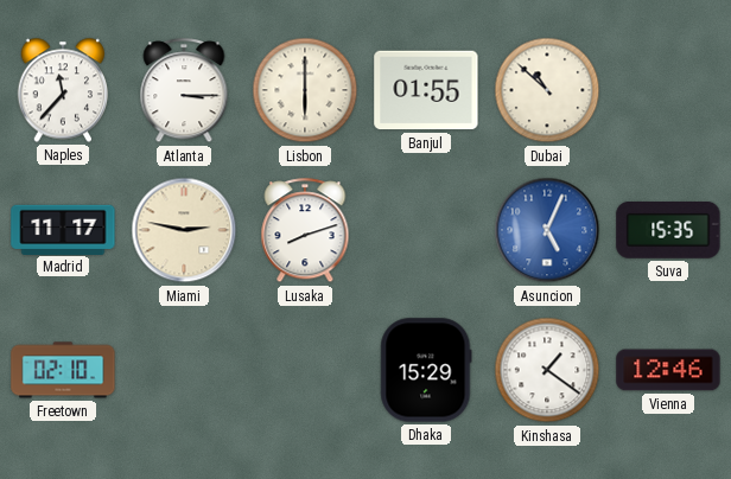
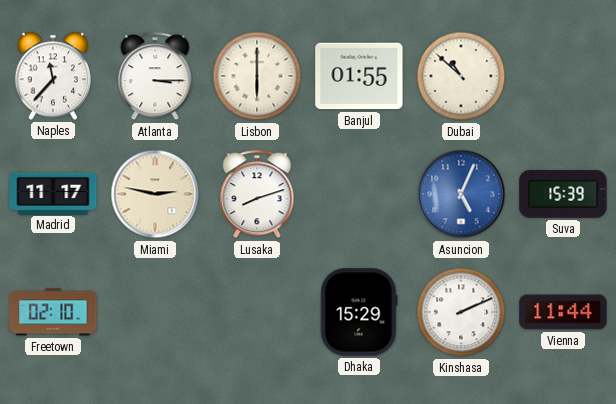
Suva: 15:35 -> 15:39 (563, 195)
Kinshasa: 1:21 -> 2:11 (461, 312)
Vienna: 12:46 -> 11:44 (563, 312)
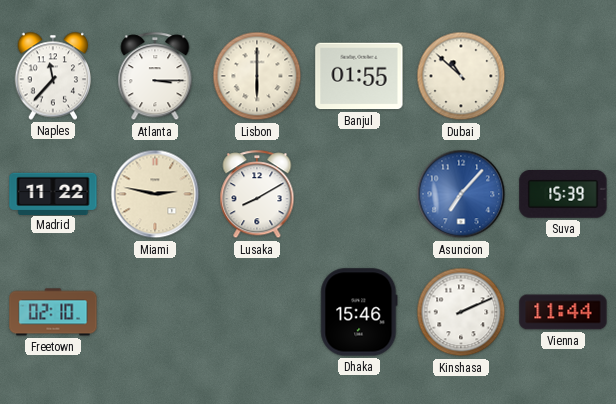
Madrid: 11:17 -> 11:22 (53, 193)
Lusaka: 8:12 -> 8:10 (257, 195)
Asuncion: 5:04 -> 7:07 (461, 194)
Dhaka: 15:29 -> 15:46 (359, 312)
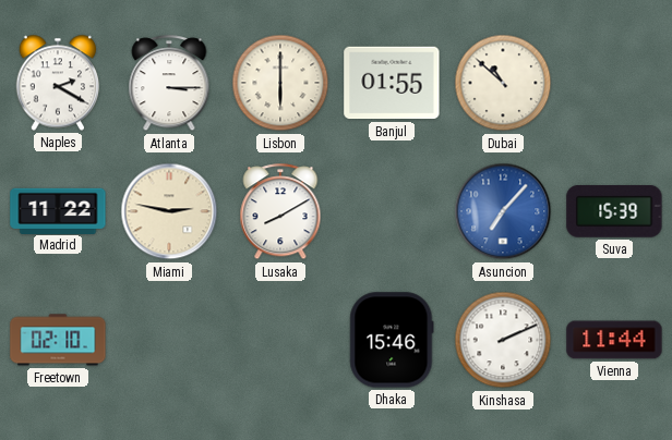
Naples: 11:37 -> 2:20 (58, 83)
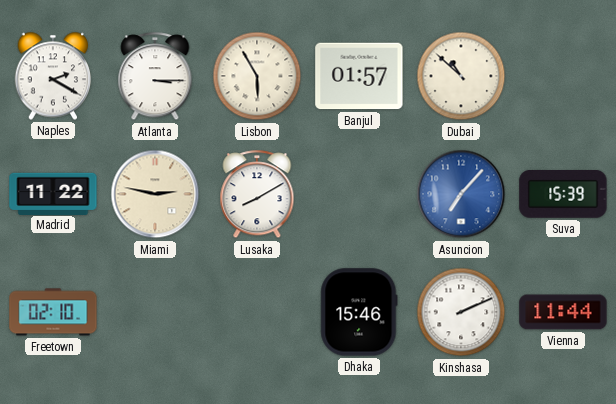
Lisbon: 6:00 -> 5:55 (257, 76)
Banjul: 01:55 -> 01:57 (359, 76)
